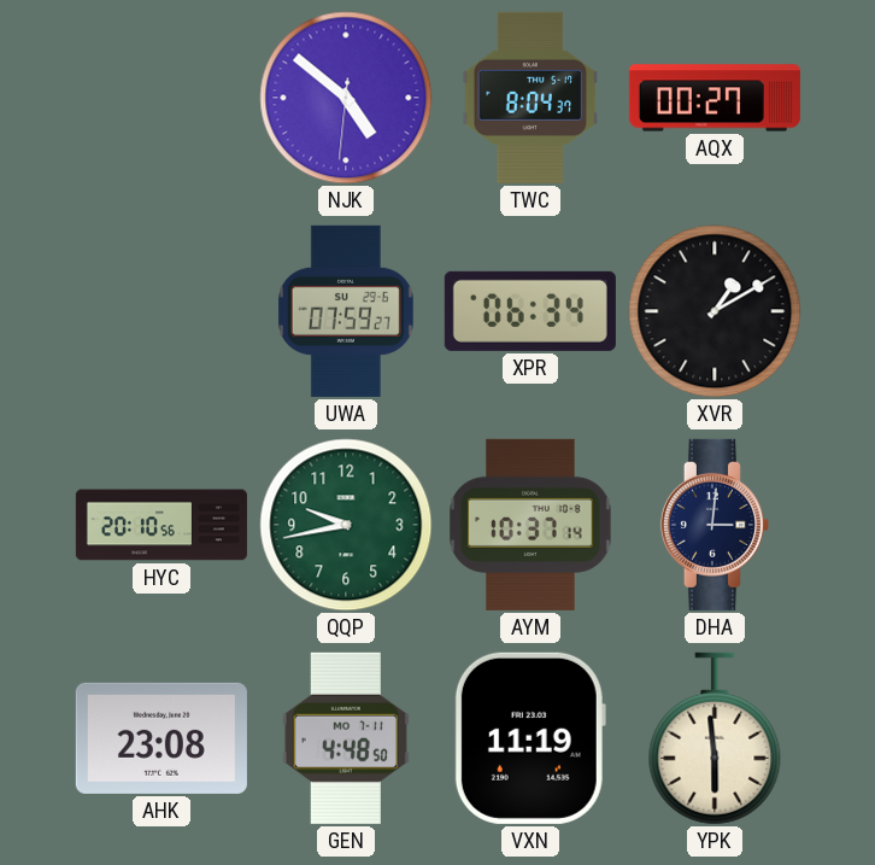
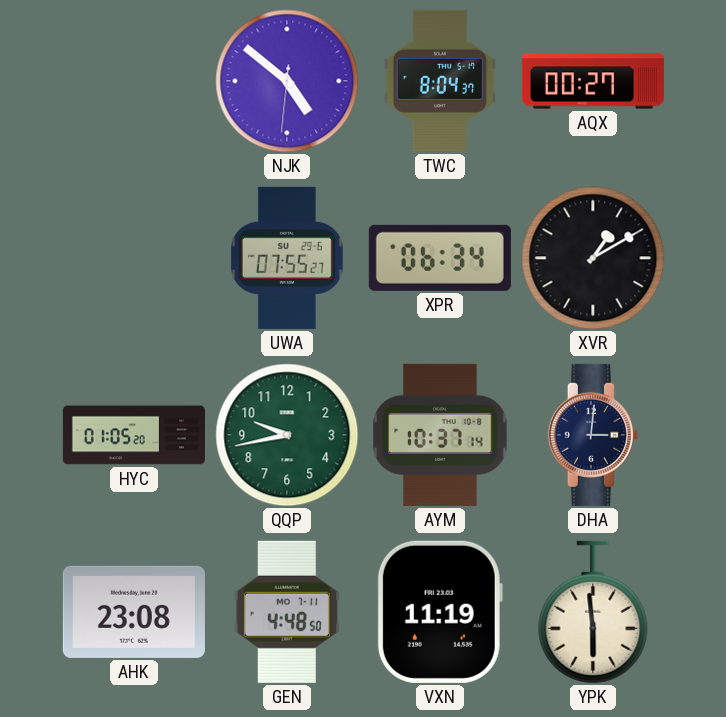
UWA: 07:59 -> 07:55 (287, 258)
HYC: 20:10 -> 01:05 (134, 435)
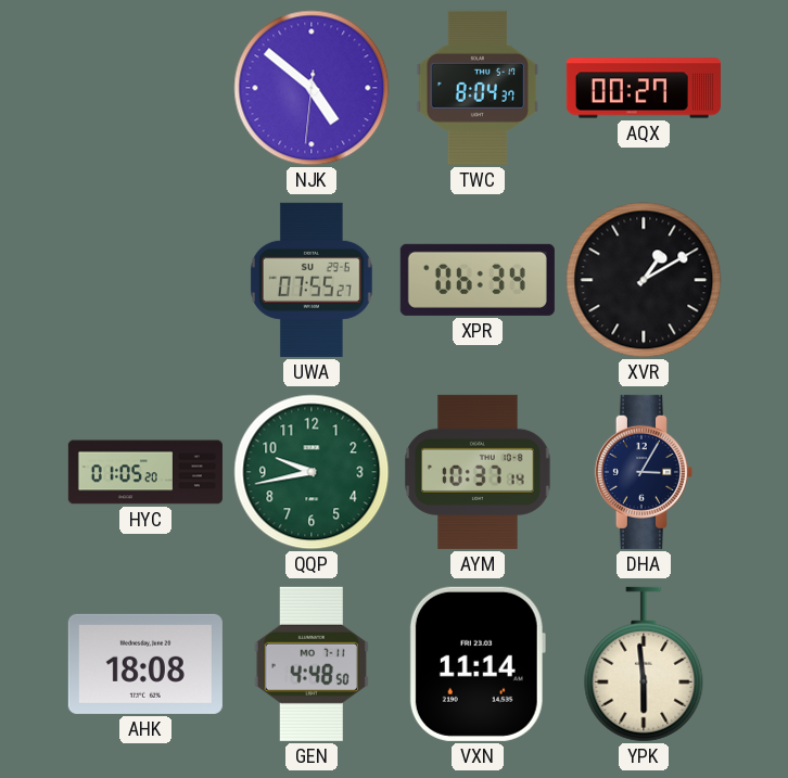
DHA: 3:01 -> 3:05 (644, 472)
AHK: 23:08 -> 18:08 (145, 664)
VXN: 11:19 -> 11:14 (478, 664)
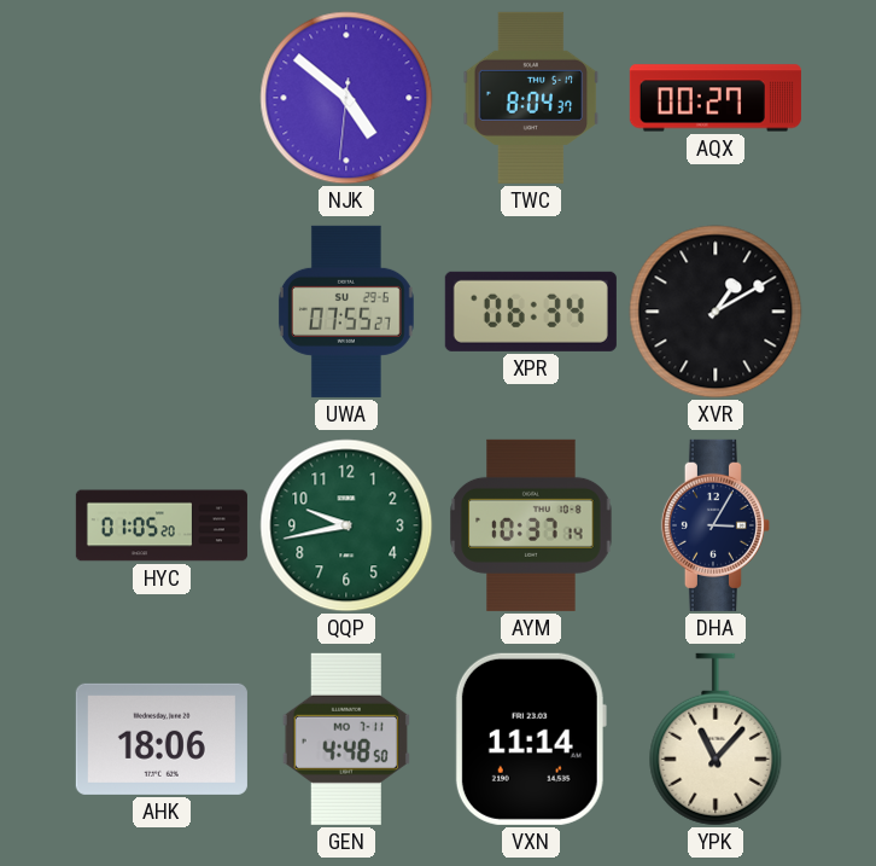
AHK: 18:08 -> 18:06 (162, 739)
YPK: 5:59 -> 11:07 (716, 739)
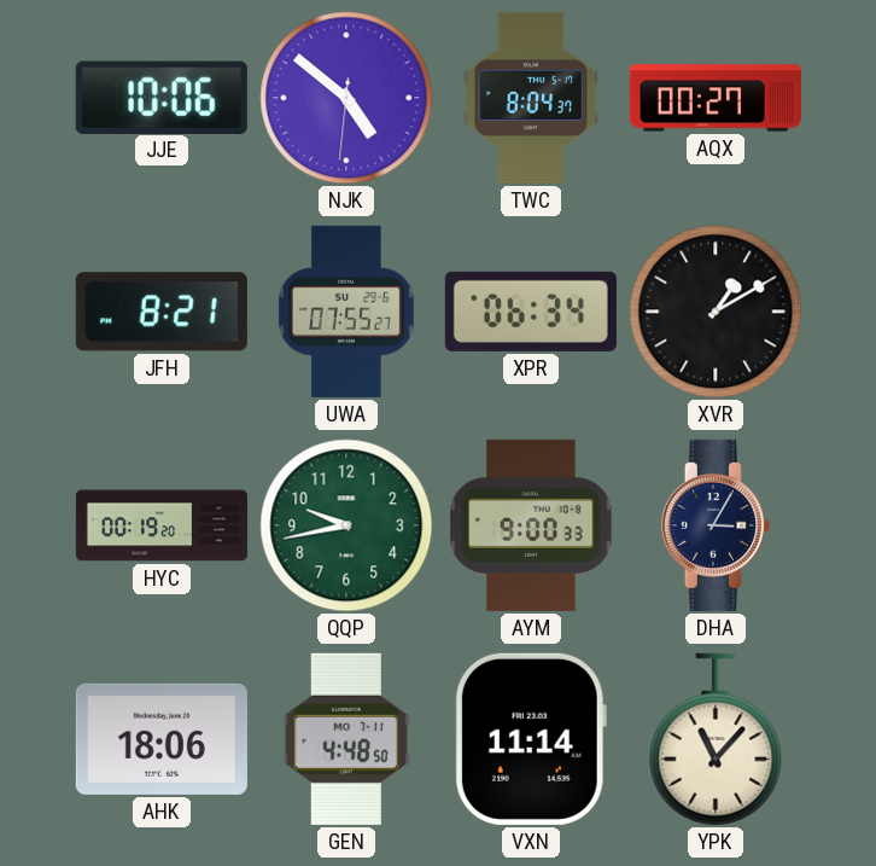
JJE: none -> 10:06 (162, 97)
JFH: none -> 8:21 (162, 312)
HYC: 01:05 -> 00:19 (162, 525)
AYM: 10:37 -> 9:00 (531, 525)
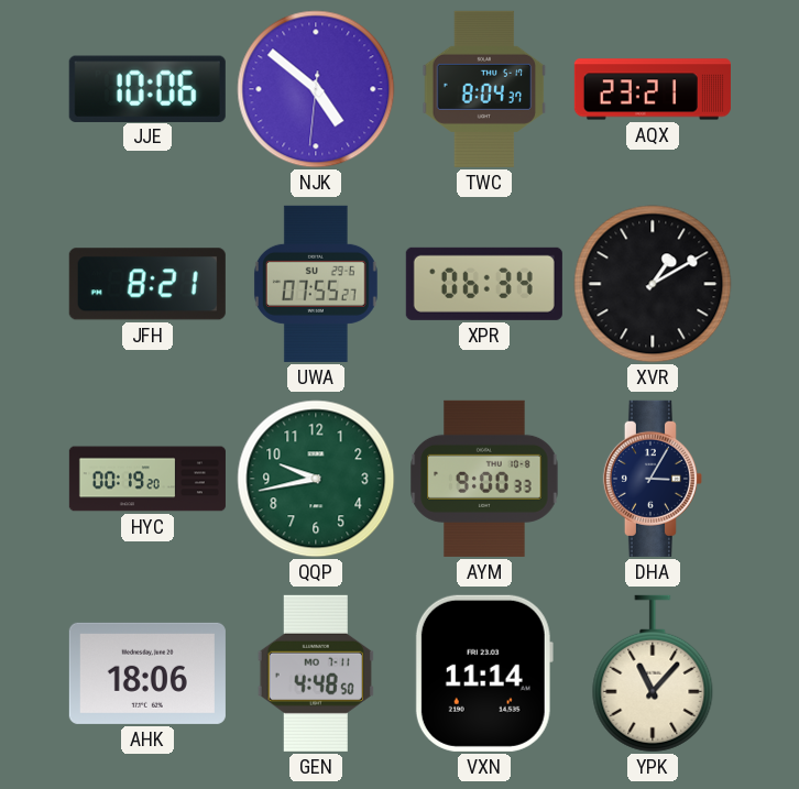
AQX: 00:27 -> 23:21 (653, 89)
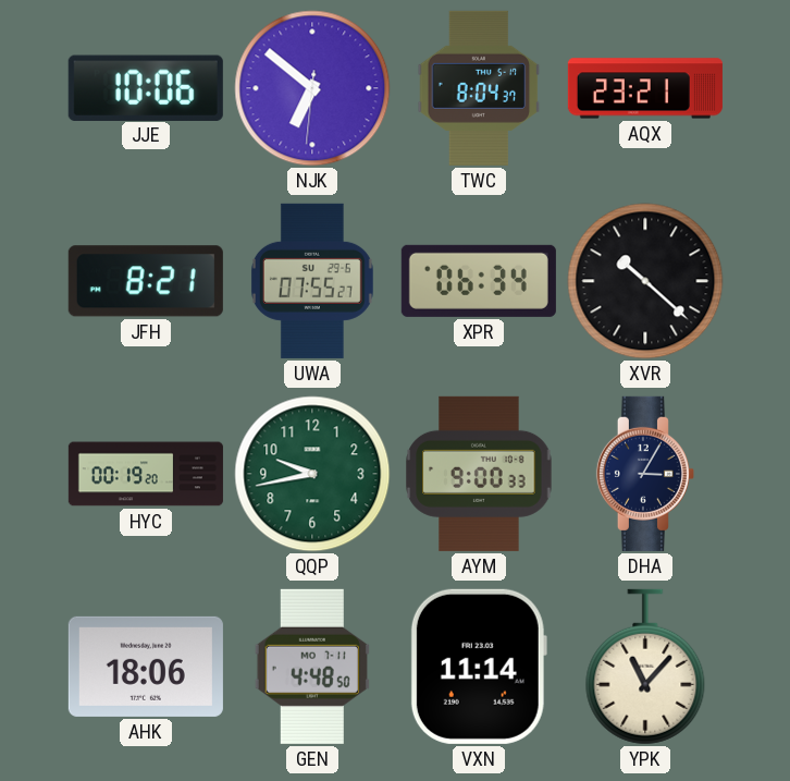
NJK: 4:51 -> 6:51 (312, 88)
XVR: 1:10 -> 10:22 (645, 281)
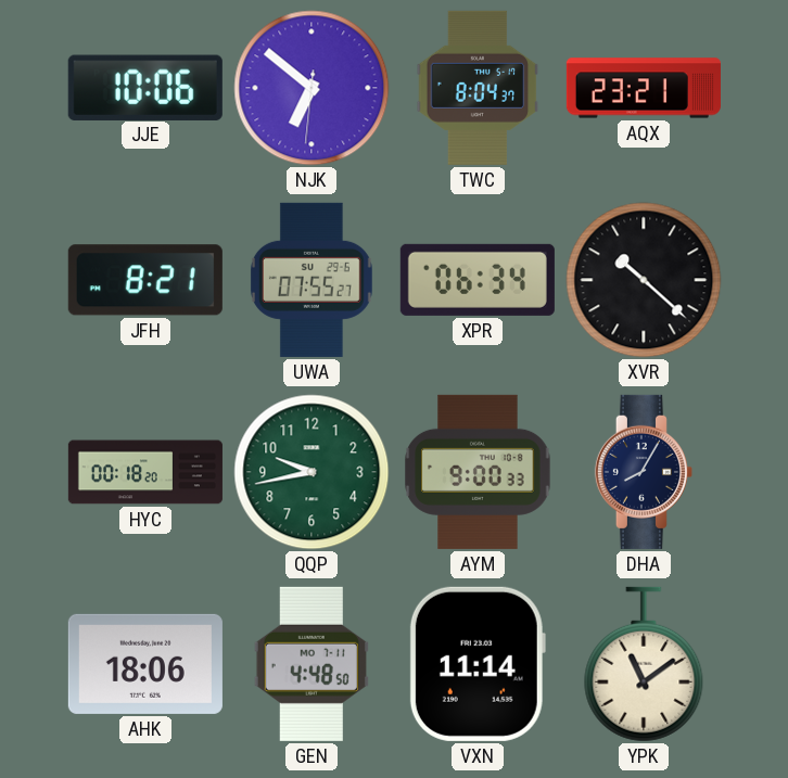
HYC: 00:19 -> 00:18 (145, 472)
DHA: 3:05 -> 8:05 (644, 472)
YPK: 11:07 -> 11:09 (644, 664)
